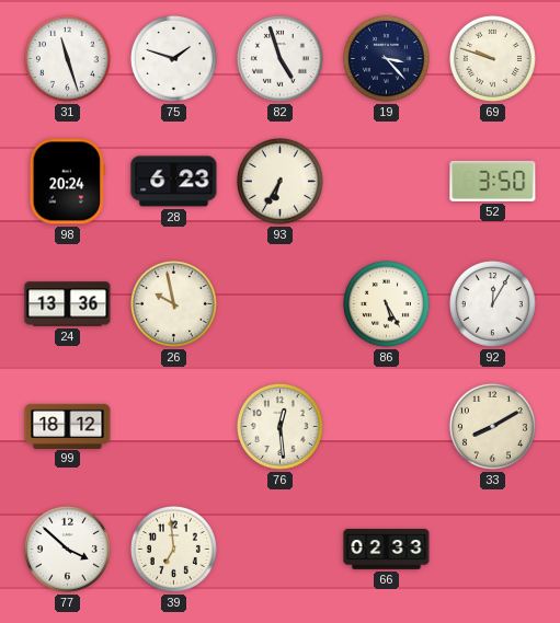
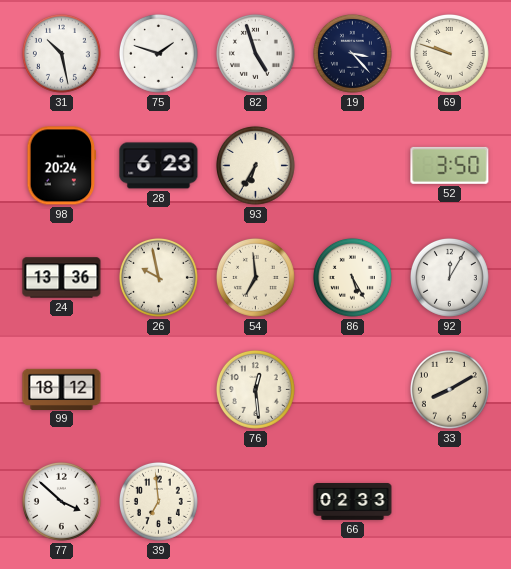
31: 11:27 -> 10:28 (61, 53)
54: none -> 6:59 (255, 277)
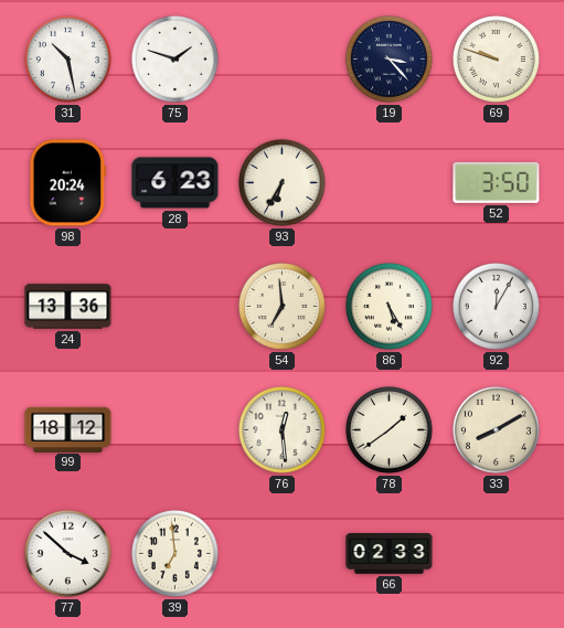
82: 4:57 -> none (255, 53)
26: 9:58 -> none (158, 277)
78: none -> 1:39 (389, 429)
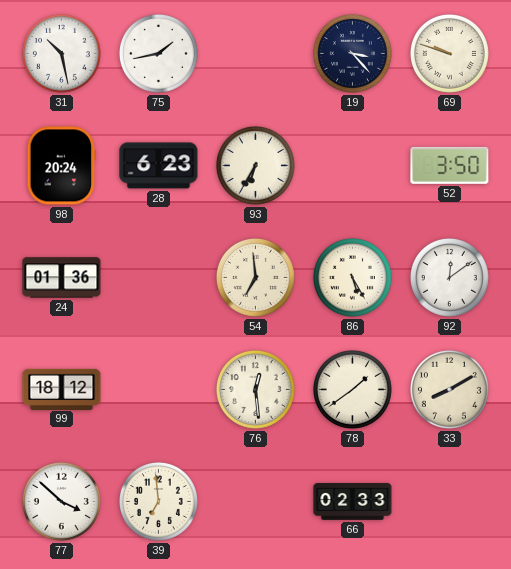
75: 1:48 -> 1:43 (158, 53)
24: 13:36 -> 01:36 (62, 278)
92: 12:05 -> 12:09 (449, 277)
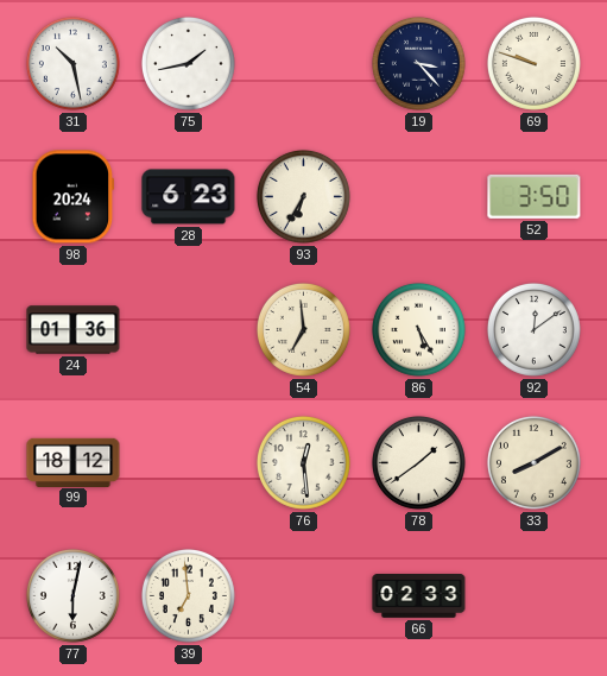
77: 3:52 -> 6:02 (72, 595)
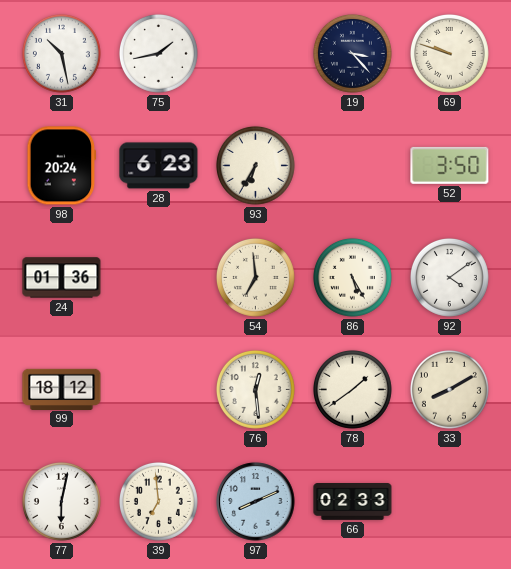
92: 12:09 -> 4:09 (449, 277)
97: none -> 8:11 (256, 502)
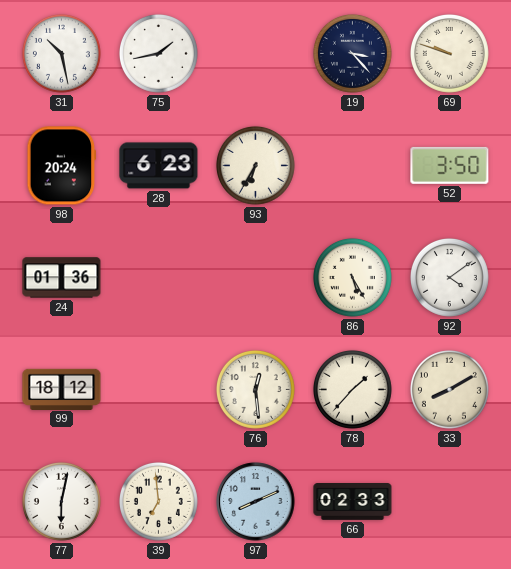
54: 6:59 -> none (255, 277)
78: 1:39 -> 1:37 (352, 389)
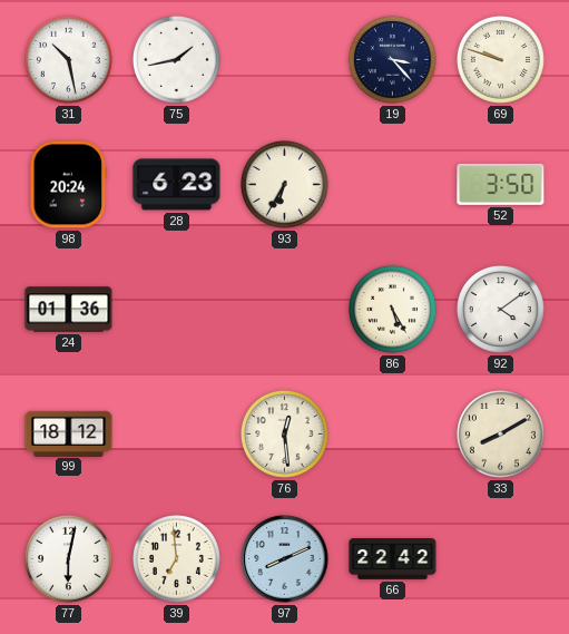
78: 1:37 -> none (352, 389)
66: 02:33 -> 22:42 (393, 559)
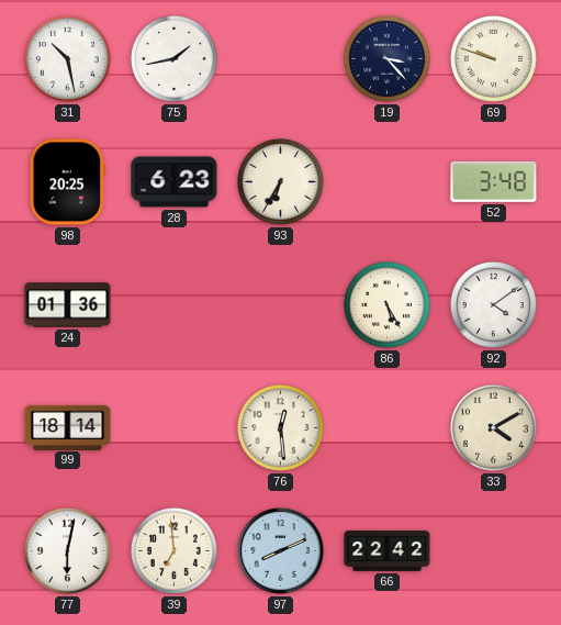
98: 20:24 -> 20:25 (68, 182)
52: 3:50 -> 3:48 (494, 181)
99: 18:12 -> 18:14 (68, 427)
33: 8:10 -> 4:10 (493, 427)
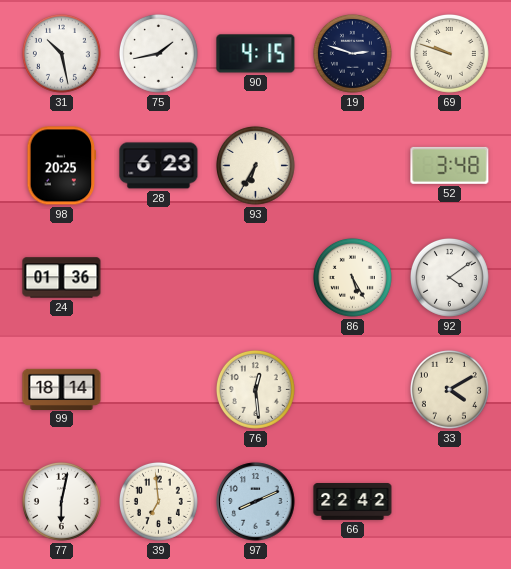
90: none -> 4:15 (256, 54)
19: 3:23 -> 2:48 (352, 53)
